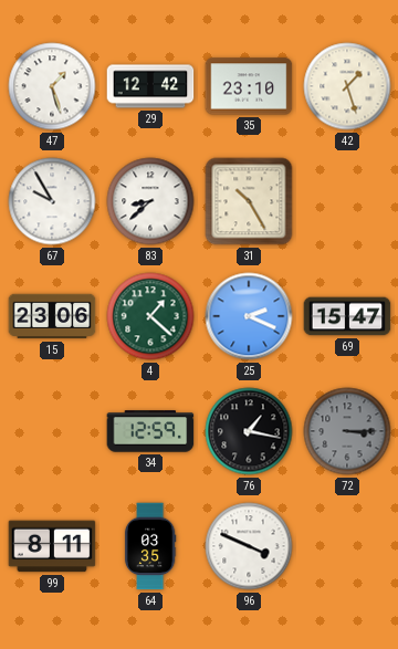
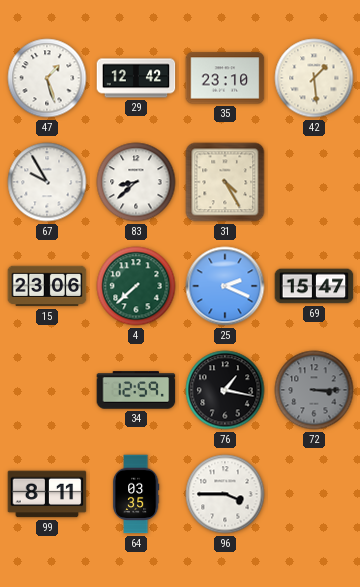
42: 1:27 -> 1:29 (314, 78)
31: 10:25 -> 4:25 (225, 182)
4: 1:22 -> 7:38 (136, 286)
96: 3:49 -> 3:45 (225, 494)
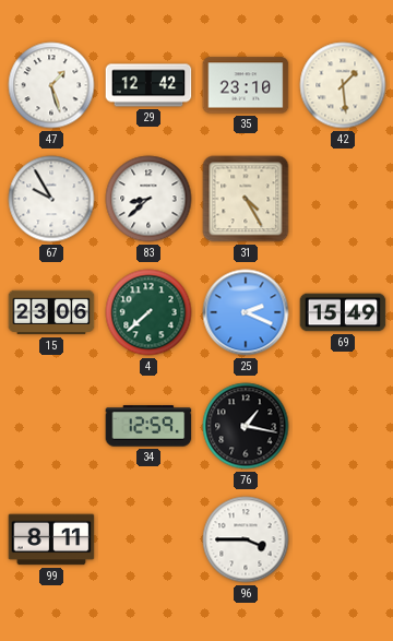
69: 15:47 -> 15:49 (343, 312)
72: 3:15 -> none (314, 390)
64: 03:35 -> none (136, 494)
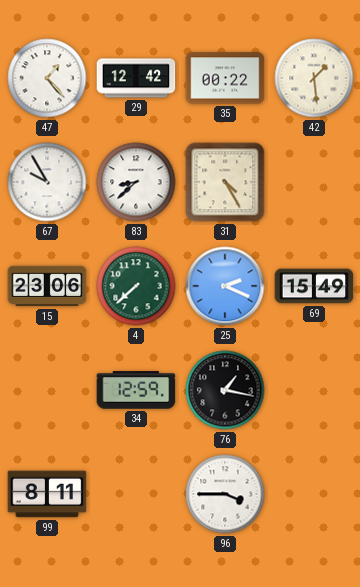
47: 1:27 -> 1:23 (47, 78)
35: 23:10 -> 00:22 (225, 78)
